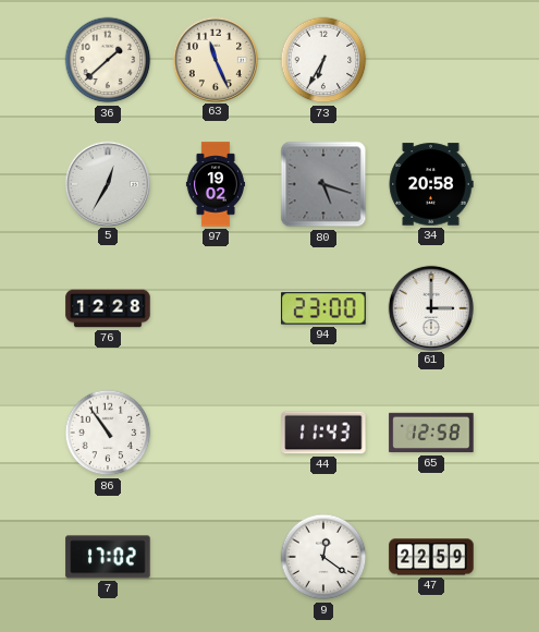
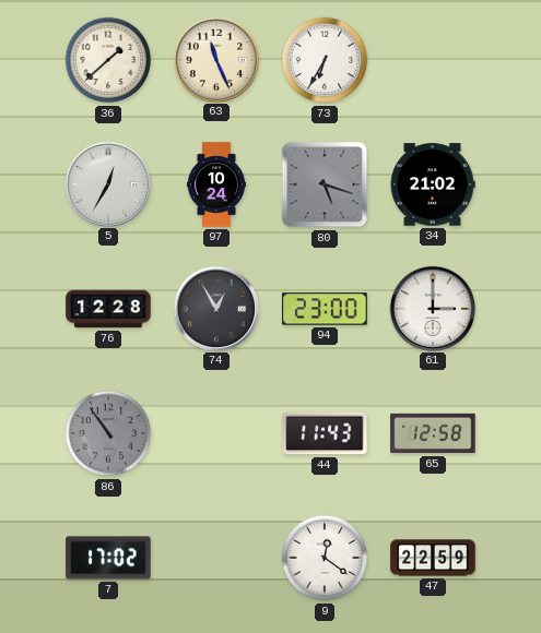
97: 19:02 -> 10:24 (216, 184)
34: 20:58 -> 21:02 (433, 184)
74: none -> 12:55 (215, 308)
86 dial: white -> grey (108, 433)
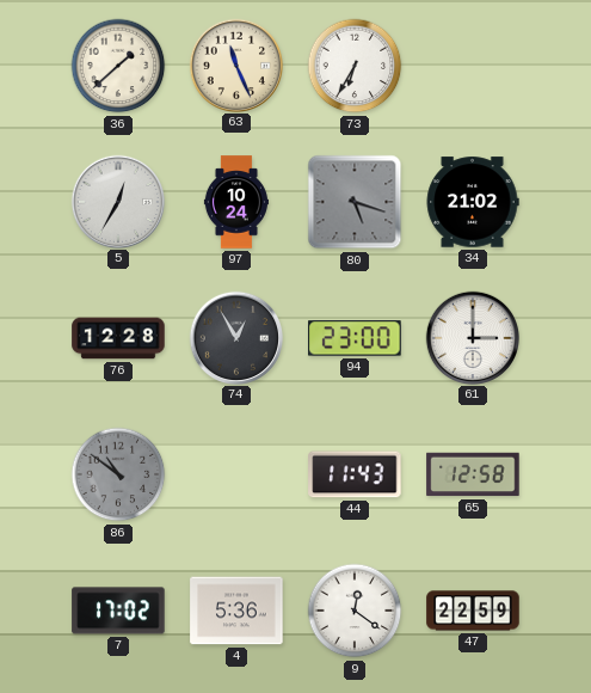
86: 10:54 -> 10:51 (118, 474)
4: none -> 5:36 (236, 611)
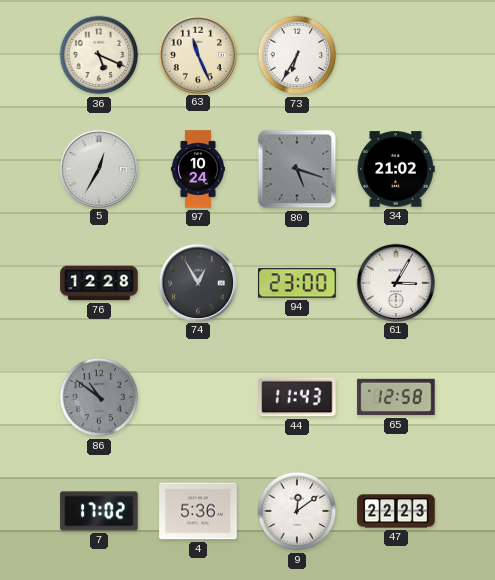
36: 1:38 -> 5:19 (99, 55)
61: 3:00 -> 3:05 (395, 282)
9: 12:21 -> 12:09 (297, 511)
47: 22:59 -> 22:23 (396, 511)
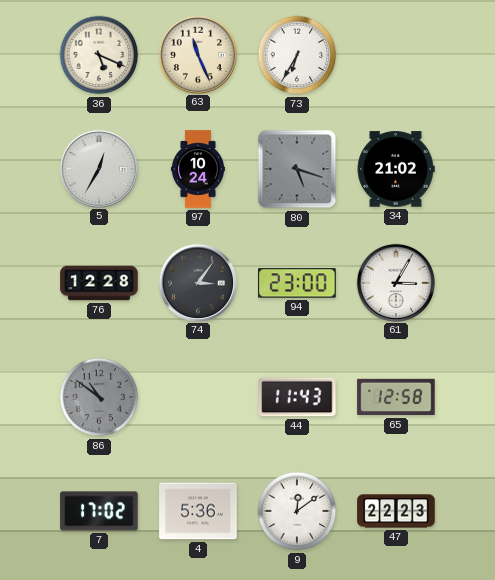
74: 12:55 -> 3:06 (197, 282)
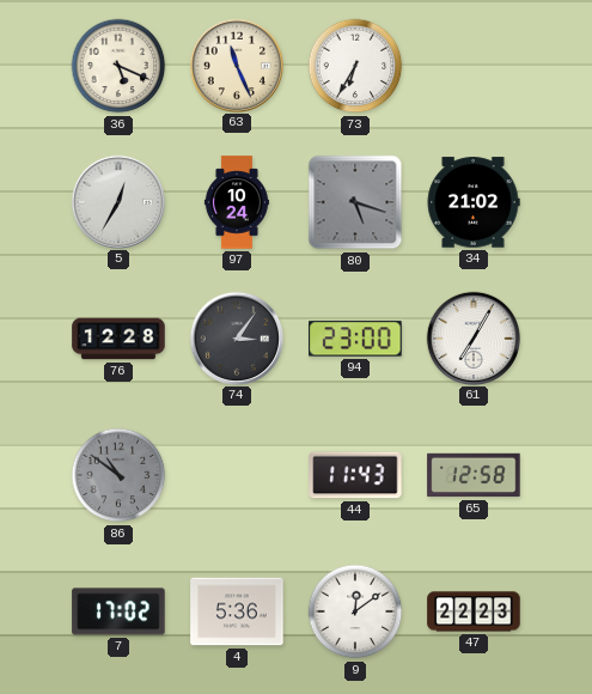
61: 3:05 -> 7:05 (472, 337)
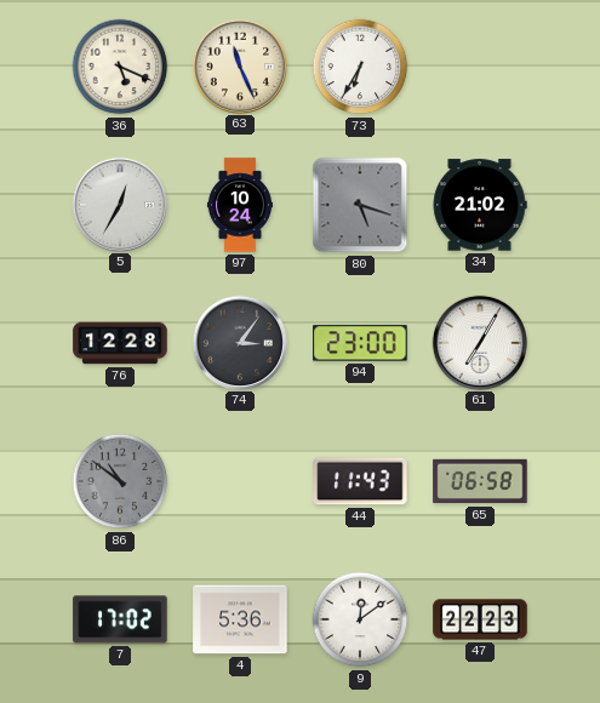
65: 12:58 -> 06:58 (480, 481)
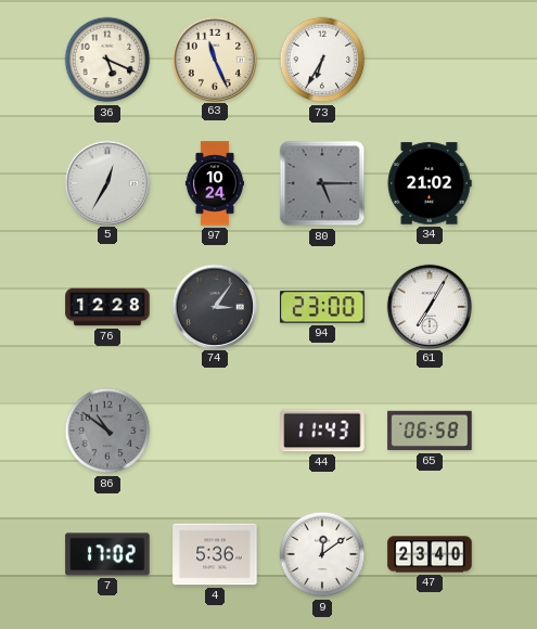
80: 5:18 -> 5:15 (322, 183)
47: 22:23 -> 23:40 (430, 554)
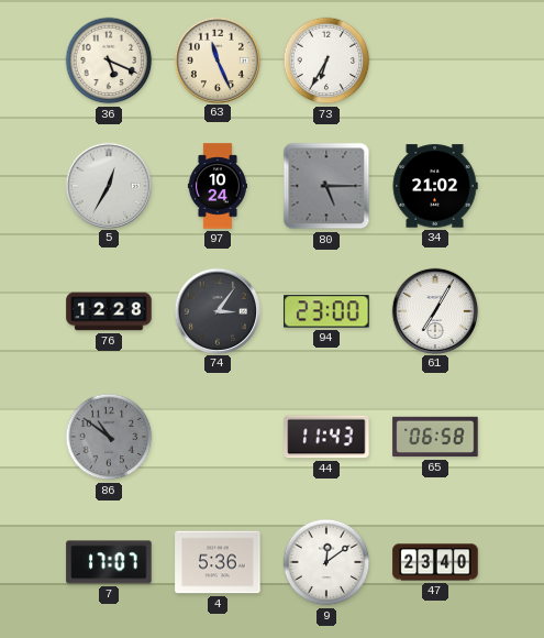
7: 17:02 -> 17:07 (109, 562)
